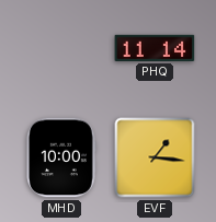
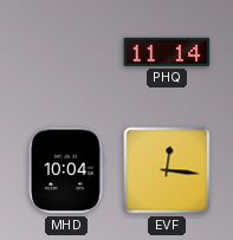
MHD: 10:00 -> 10:04 (66, 170)
EVF: 1:16 -> 12:16 (167, 170)
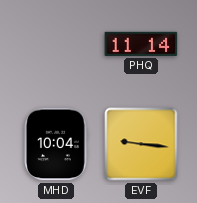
EVF: 12:16 -> 9:16 (141, 144)
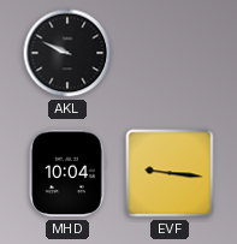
AKL: none -> 9:49 (67, 53)
PHQ: 11:14 -> none (141, 44)
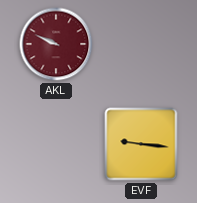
AKL dial: black -> burgundy (56, 44)
MHD: 10:04 -> none (67, 173)
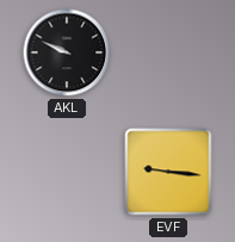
AKL dial: burgundy -> black (67, 52)
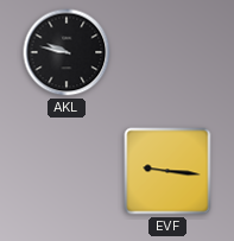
AKL: 9:49 -> 9:47 (67, 52)
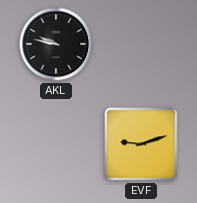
EVF: 9:16 -> 9:12 (141, 144)
